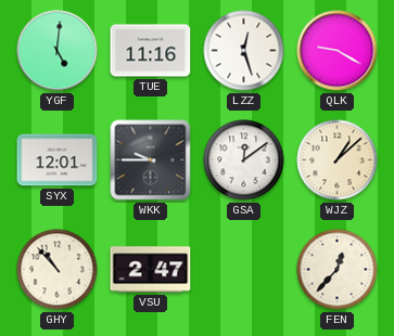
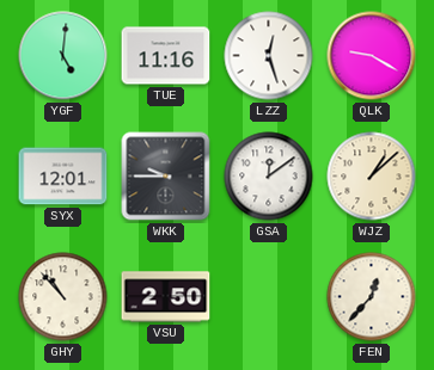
VSU: 2:47 -> 2:50 (166, 297)
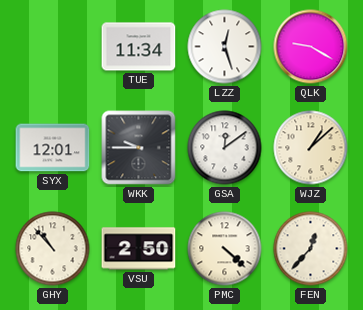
YGF: 5:01 -> none (63, 56)
TUE: 11:16 -> 11:34 (139, 47)
PMC: none -> 4:22 (225, 249)
